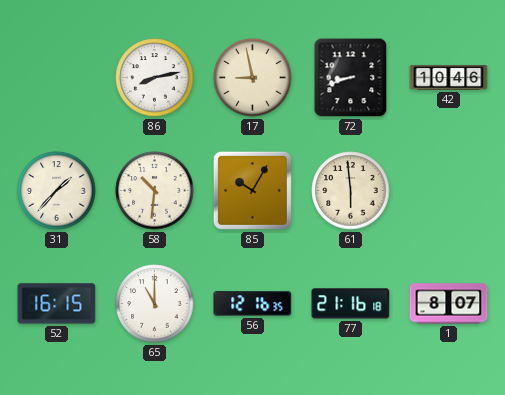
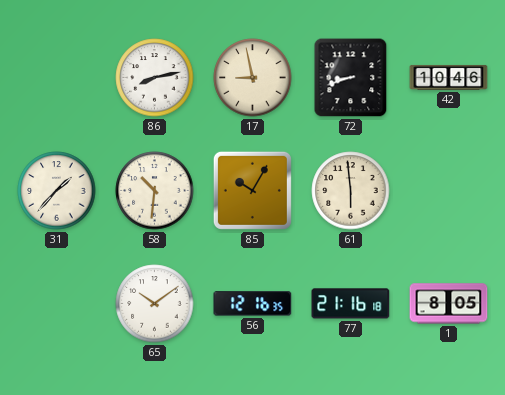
52: 16:15 -> none (57, 304)
65: 11:00 -> 10:09 (155, 304)
1: 8:07 -> 8:05 (449, 304)
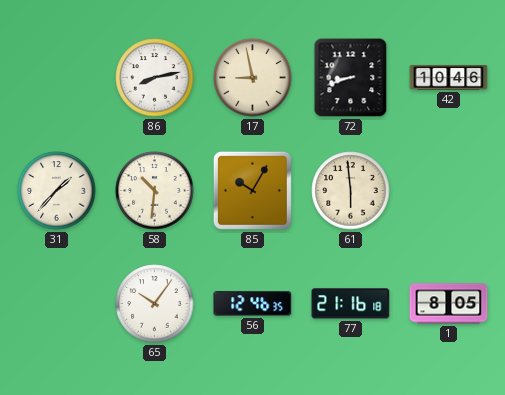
65: 10:09 -> 10:06 (155, 304)
56: 12:16 -> 12:46 (253, 304)
